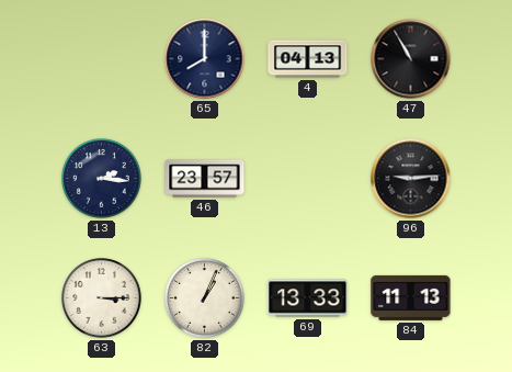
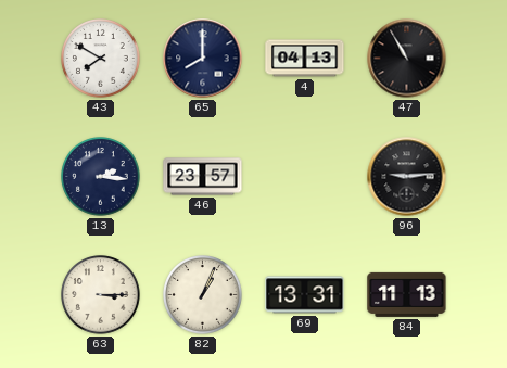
43: none -> 7:50 (101, 59)
69: 13:33 -> 13:31 (305, 295)
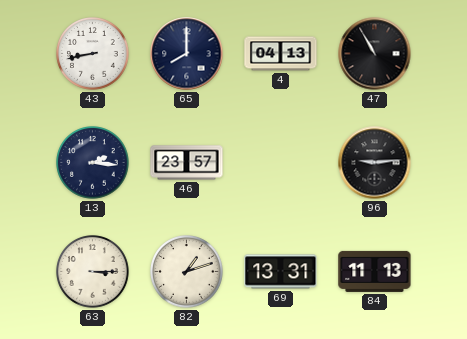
43: 7:50 -> 8:43 (93, 54)
82: 1:04 -> 1:12 (187, 272)
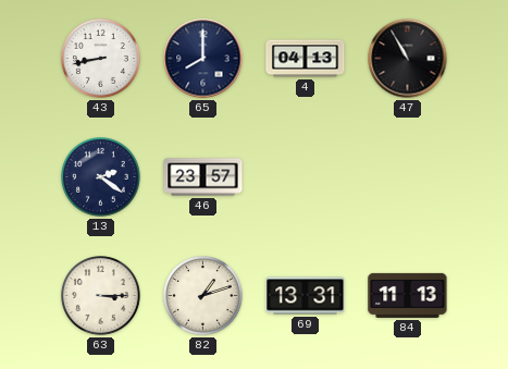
13: 2:16 -> 2:21 (101, 177)
96: 9:14 -> none (375, 163)
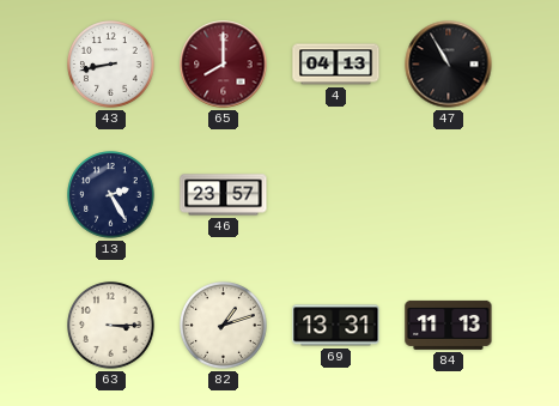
65 dial: navy -> burgundy (224, 65)
13: 2:21 -> 2:25 (111, 195)
